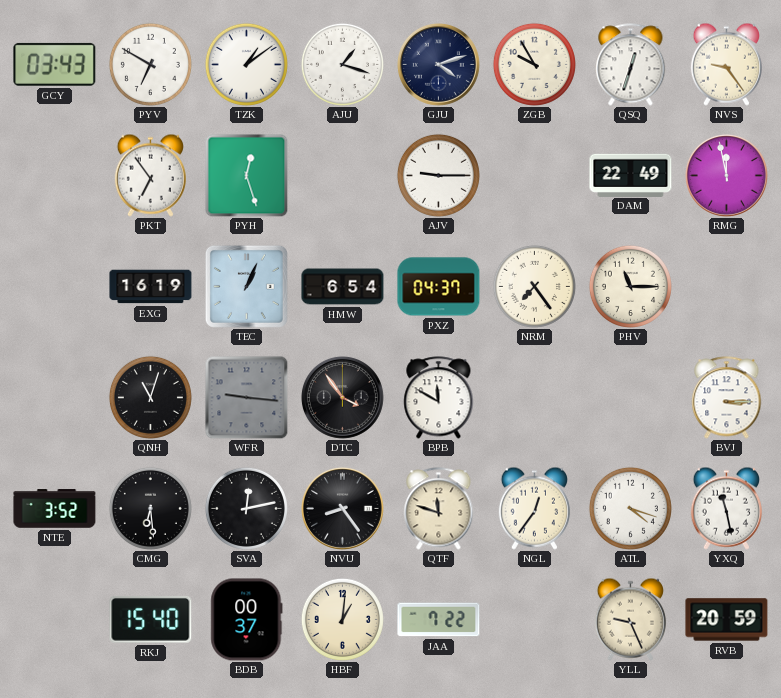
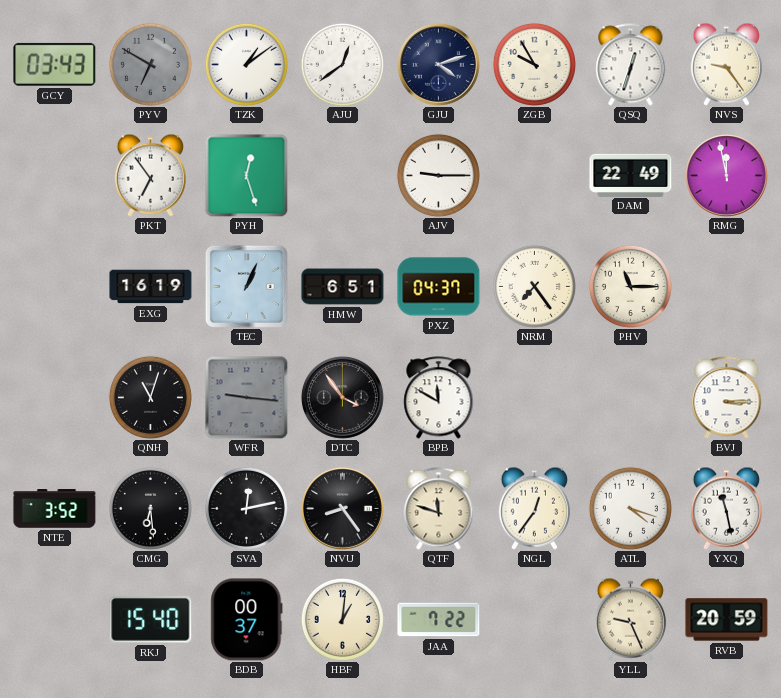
PYV dial: white -> grey (150, 64)
AJU: 1:18 -> 12:39 (342, 64)
HMW: 6:54 -> 6:51 (343, 287)
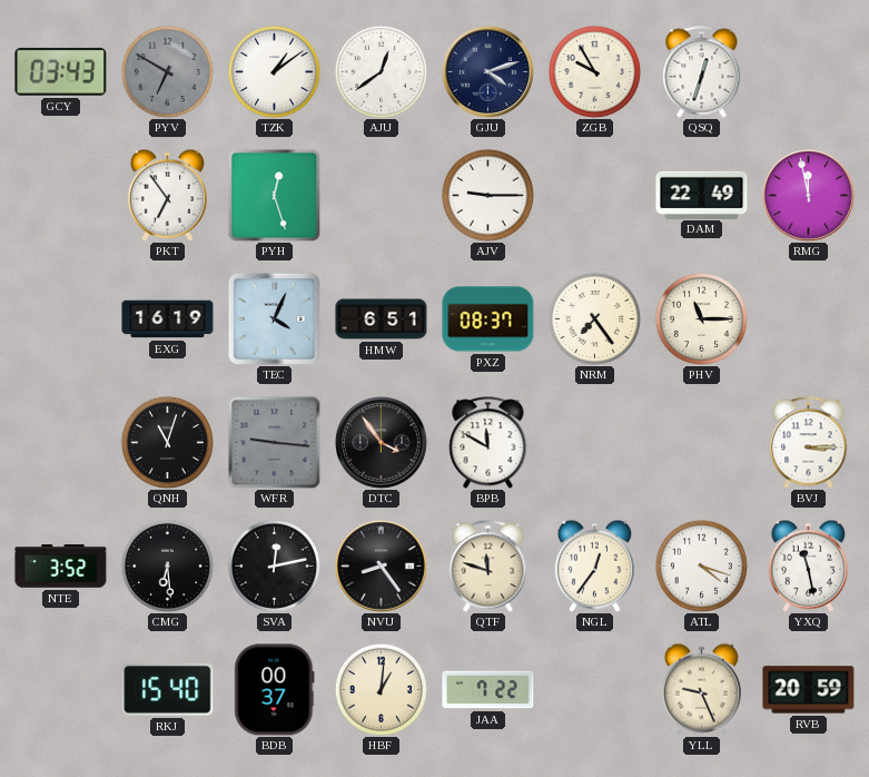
NVS: 9:24 -> none (726, 64)
TEC: 1:04 -> 4:04 (274, 318)
PXZ: 04:37 -> 08:37 (488, 319)
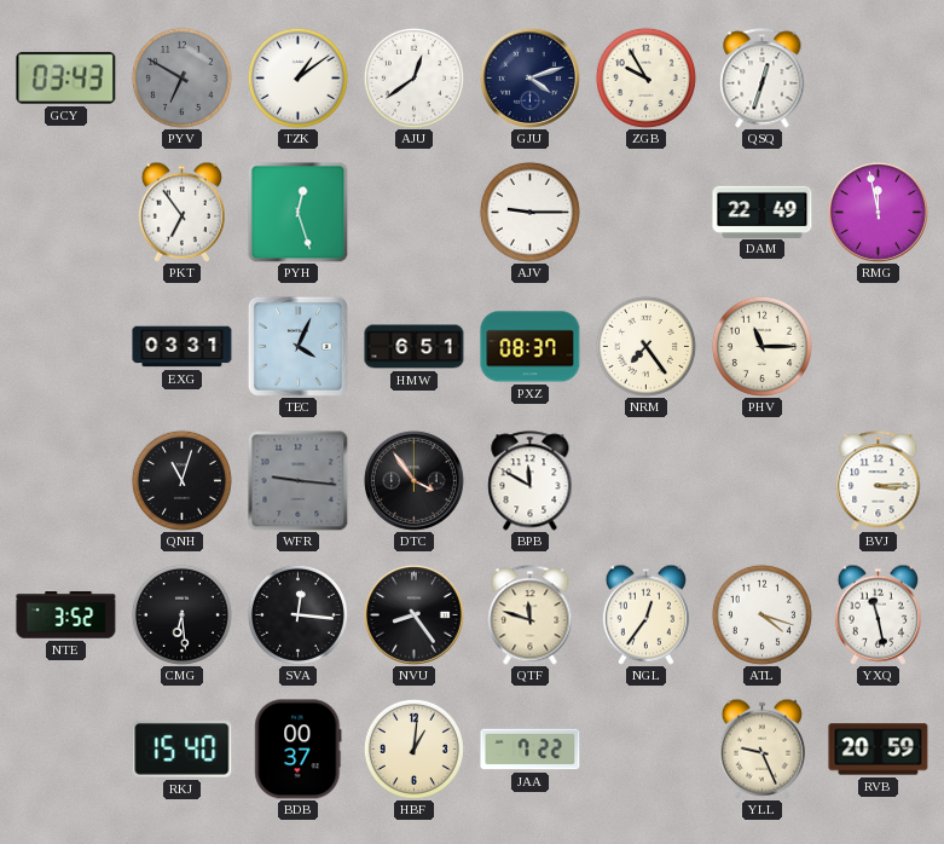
EXG: 16:19 -> 03:31 (183, 347)
SVA: 12:13 -> 12:16 (297, 614)
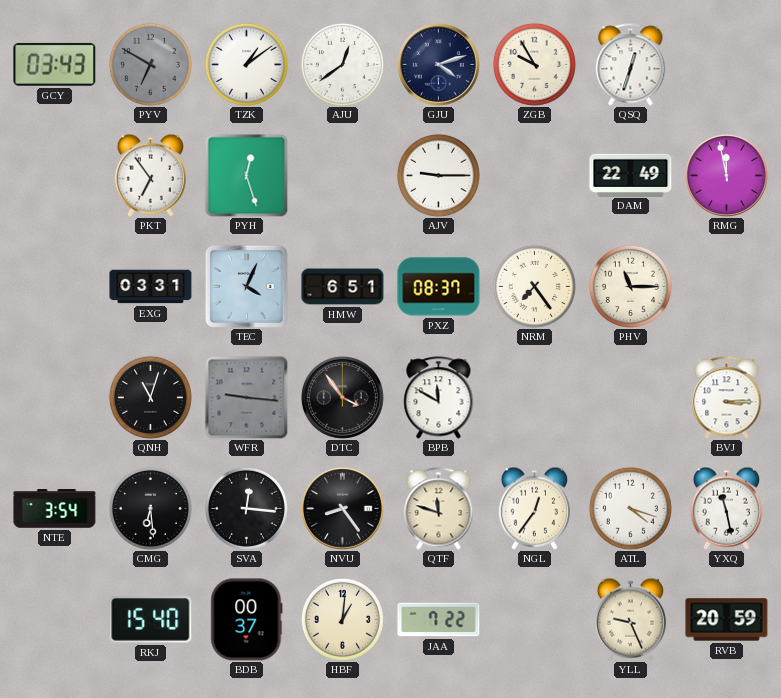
NTE: 3:52 -> 3:54 (55, 509)
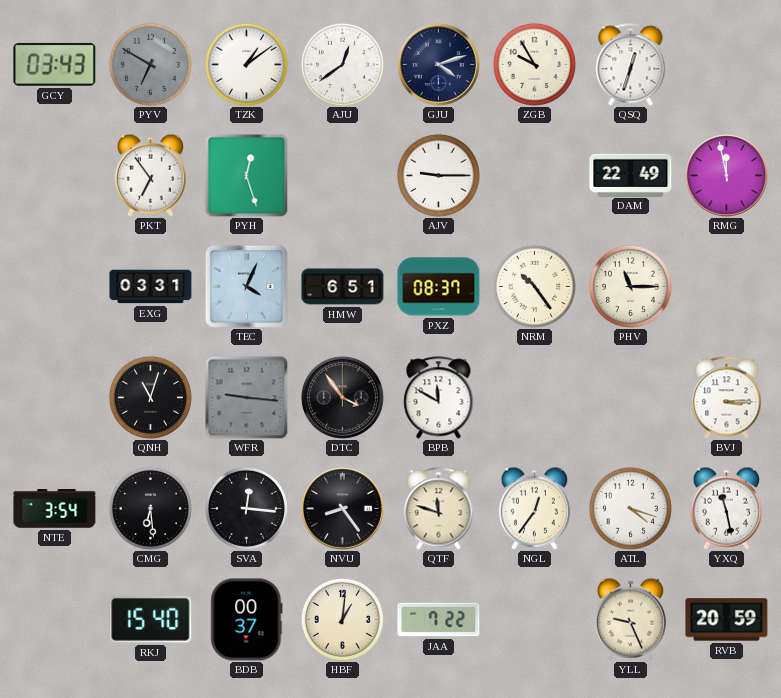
NRM: 7:24 -> 10:24 (534, 286)
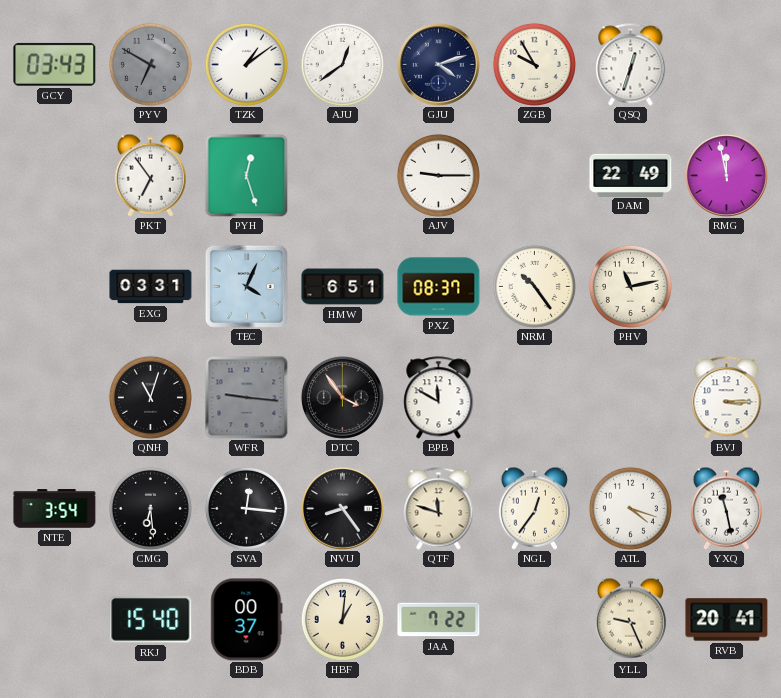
PHV: 11:15 -> 11:13 (630, 286)
RVB: 20:59 -> 20:41 (727, 620)
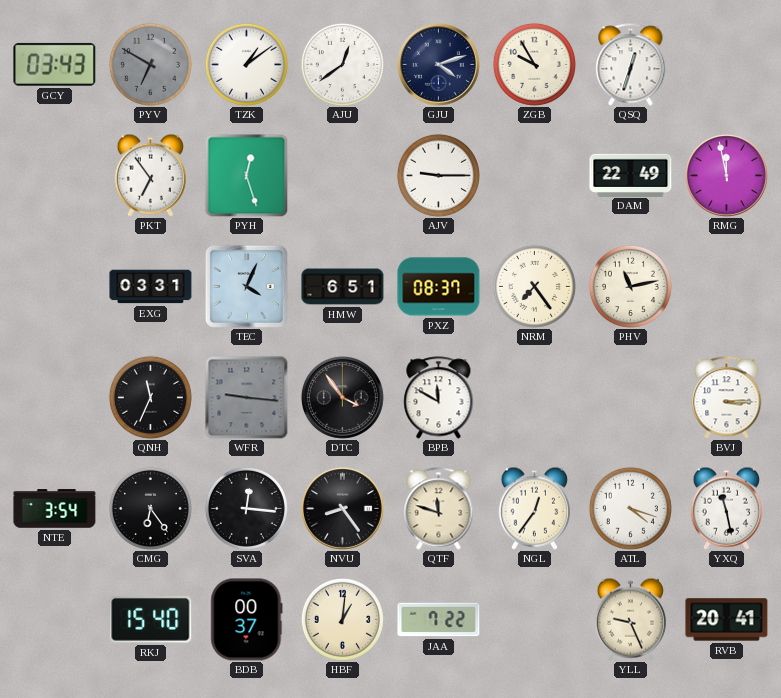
NRM: 10:24 -> 7:24 (534, 286)
QNH: 11:03 -> 11:34 (150, 397)
CMG: 6:29 -> 6:24 (150, 508)
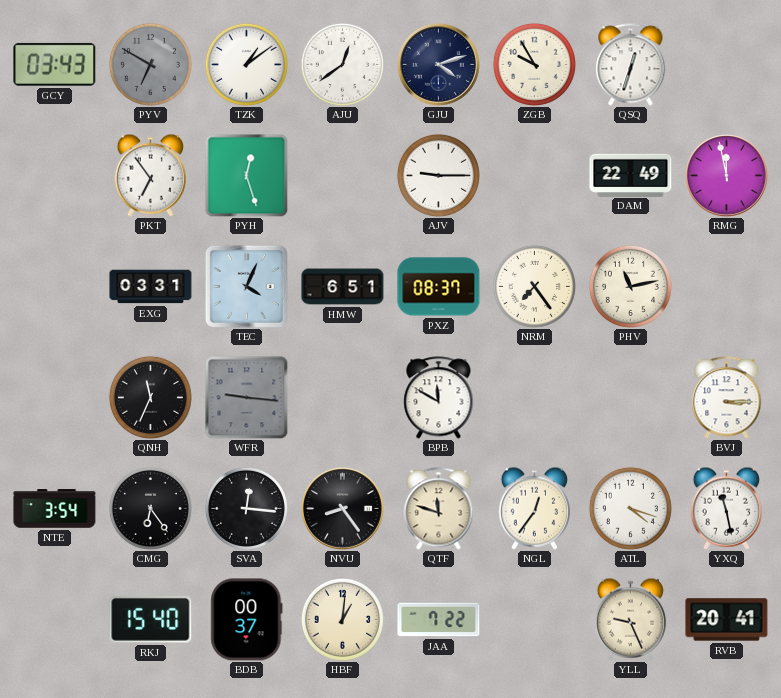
DTC: 3:54 -> none (342, 397)
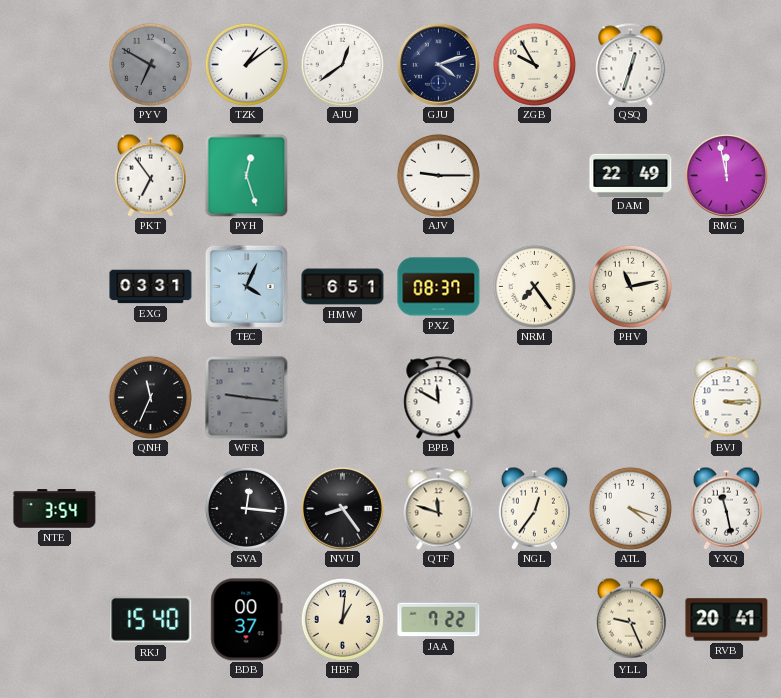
GCY: 03:43 -> none (55, 64)
CMG: 6:24 -> none (150, 508)
